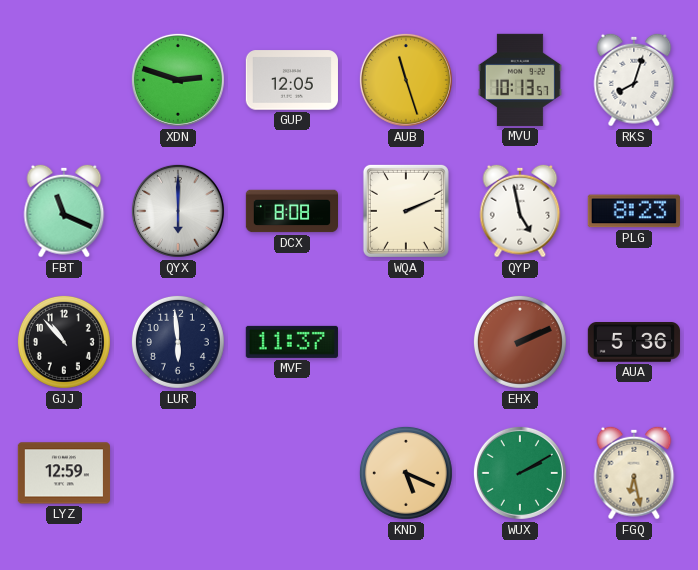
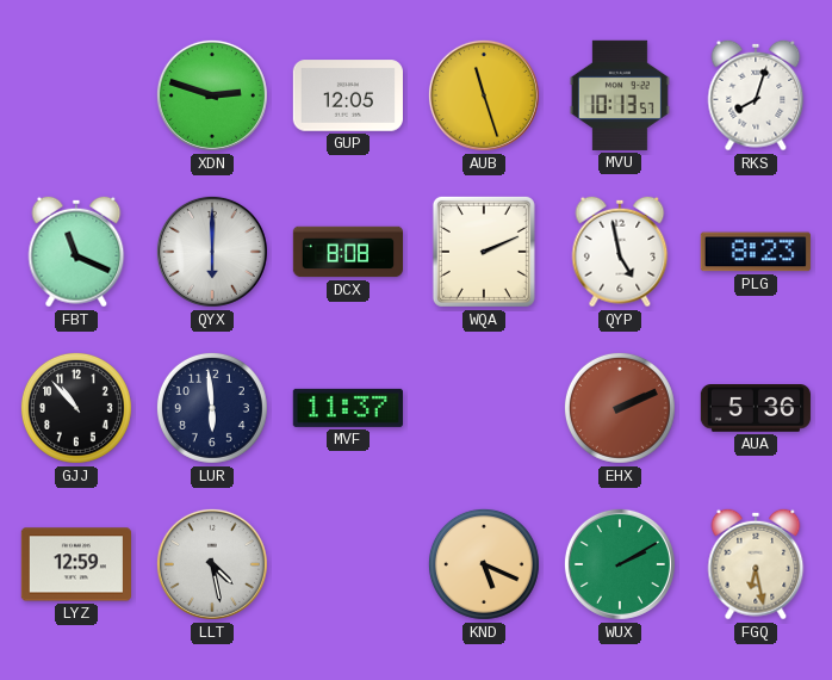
LLT: none -> 4:28 (212, 564)
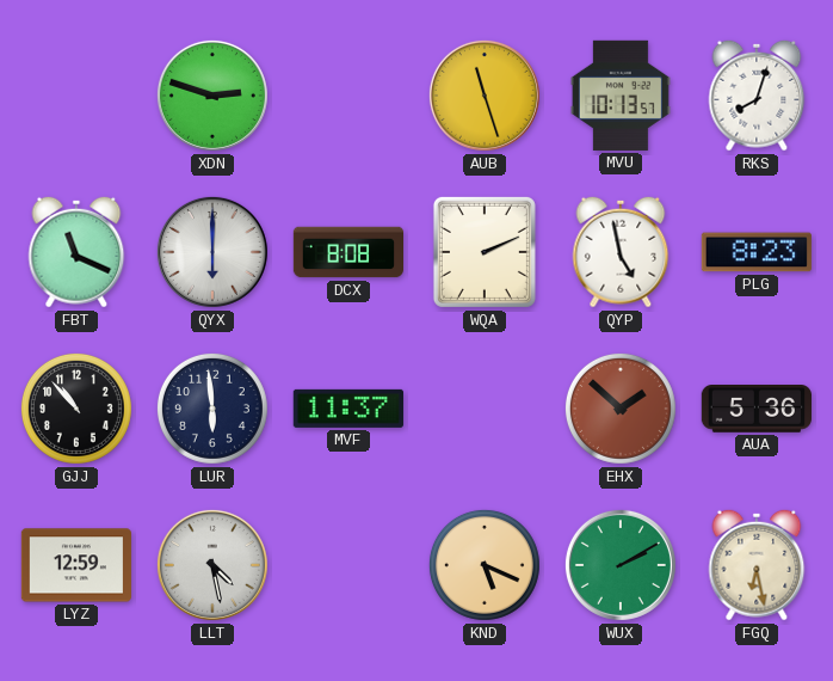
GUP: 12:05 -> none (348, 95)
EHX: 2:11 -> 1:52 (621, 409)
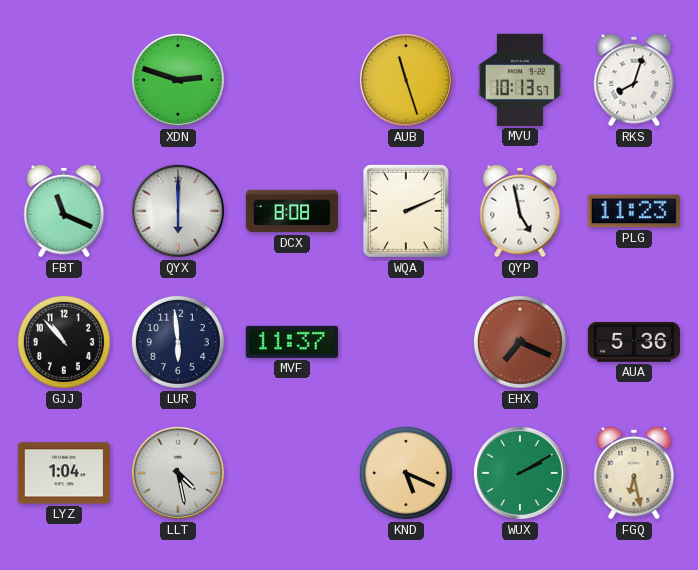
PLG: 8:23 -> 11:23 (634, 211)
EHX: 1:52 -> 7:19 (520, 342)
LYZ: 12:59 -> 1:04 (64, 473)
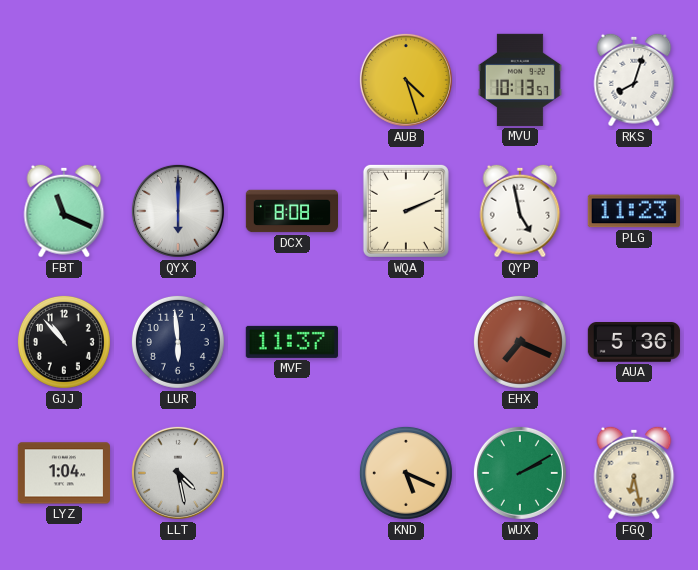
XDN: 2:48 -> none (178, 80)
AUB: 11:27 -> 4:27 (406, 80)
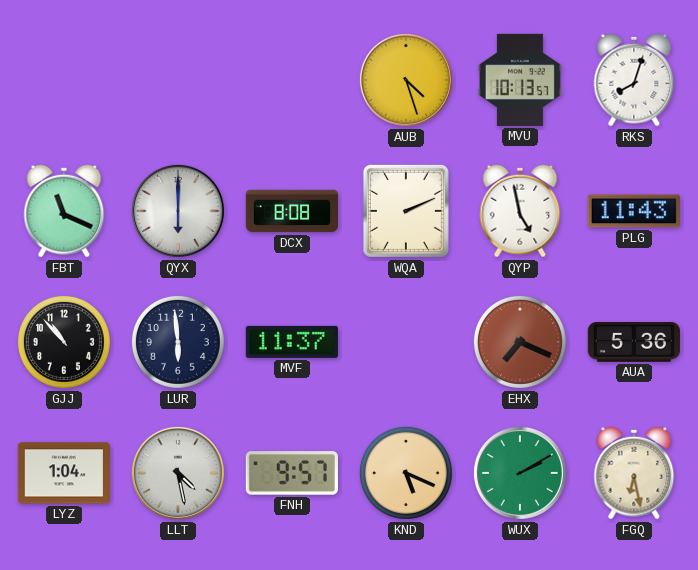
PLG: 11:23 -> 11:43 (634, 211)
FNH: none -> 9:57 (292, 473)
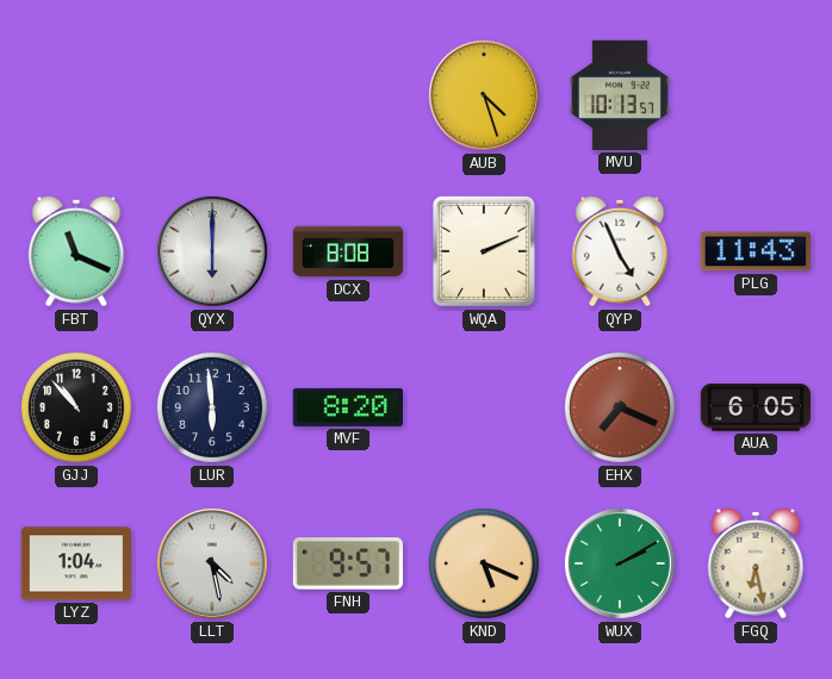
RKS: 8:03 -> none (634, 80)
QYP: 4:58 -> 4:56 (620, 251)
MVF: 11:37 -> 8:20 (348, 407)
AUA: 5:36 -> 6:05 (756, 407)
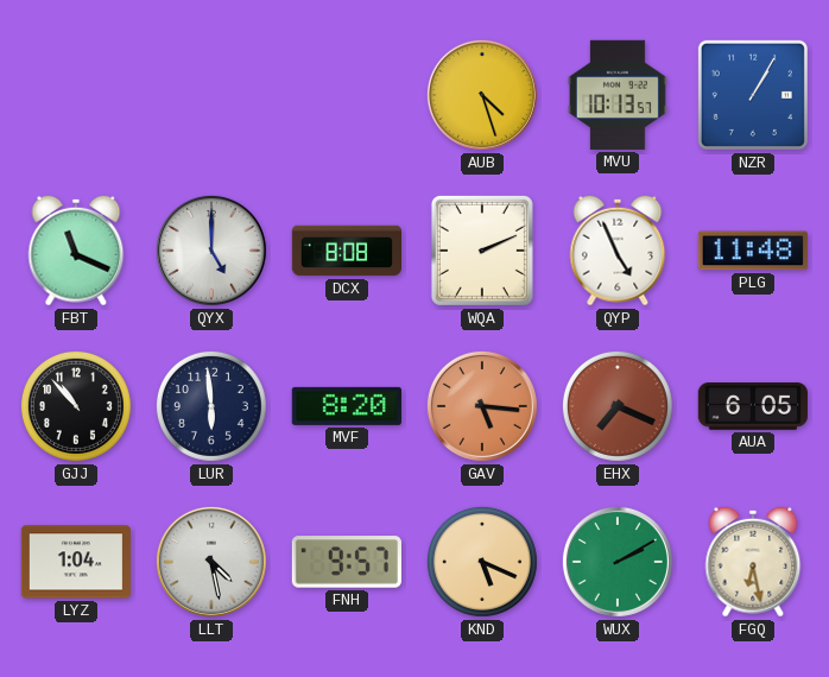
NZR: none -> 1:05 (753, 95)
QYX: 6:00 -> 5:00 (211, 251)
PLG: 11:43 -> 11:48 (753, 251)
GAV: none -> 5:16 (482, 406)
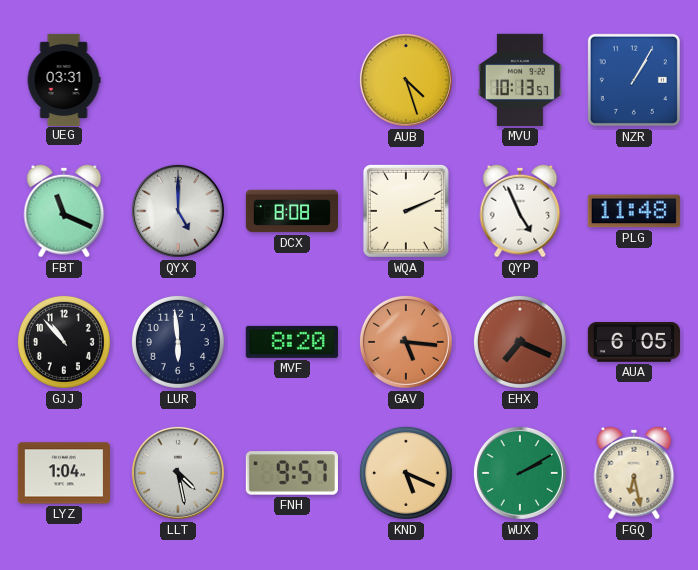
UEG: none -> 03:31 (64, 79)
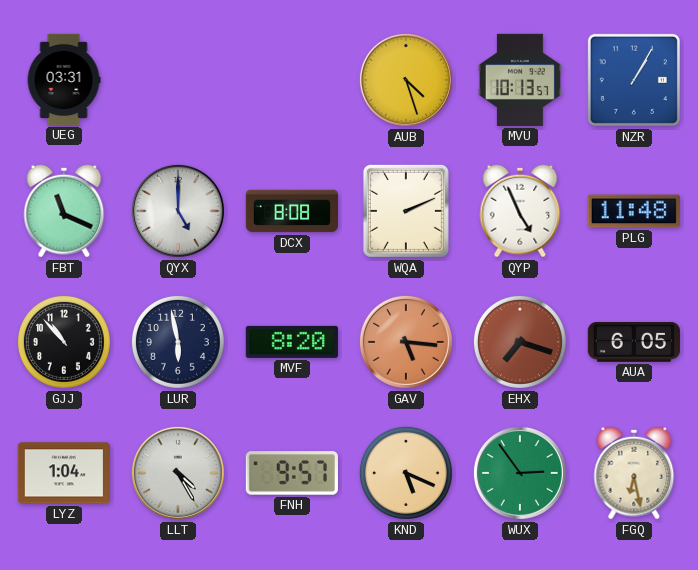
LUR: 5:59 -> 5:58 (178, 342)
EHX: 7:19 -> 7:18 (520, 342)
LLT: 4:28 -> 4:25 (178, 473)
WUX: 2:10 -> 2:54 (520, 473)
